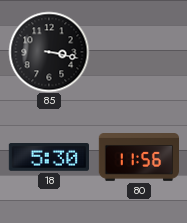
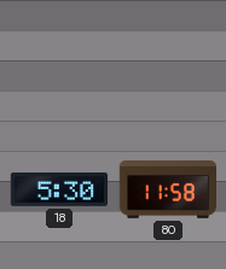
85: 3:17 -> none (49, 52)
80: 11:56 -> 11:58 (167, 191)
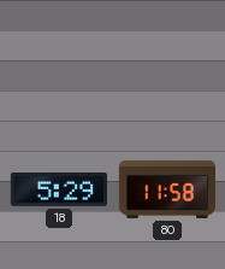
18: 5:30 -> 5:29 (58, 191)
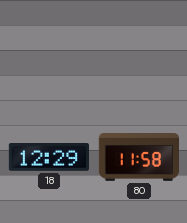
18: 5:29 -> 12:29 (48, 158)
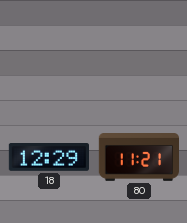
80: 11:58 -> 11:21 (138, 158)
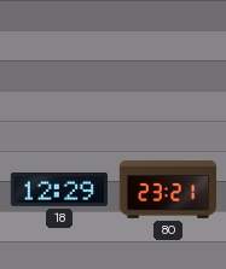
80: 11:21 -> 23:21 (167, 191)
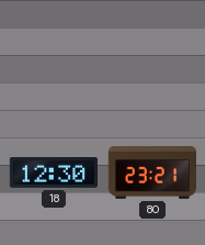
18: 12:29 -> 12:30 (53, 174)
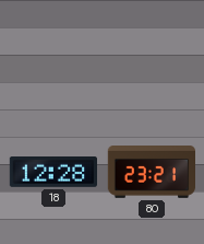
18: 12:30 -> 12:28 (52, 173)
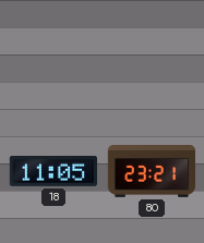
18: 12:28 -> 11:05 (52, 172)
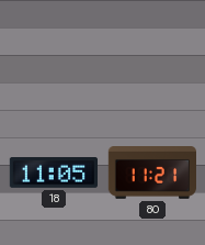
80: 23:21 -> 11:21 (151, 174)
